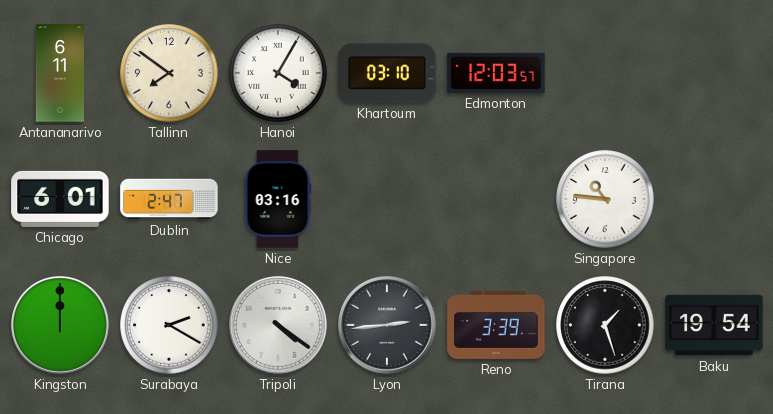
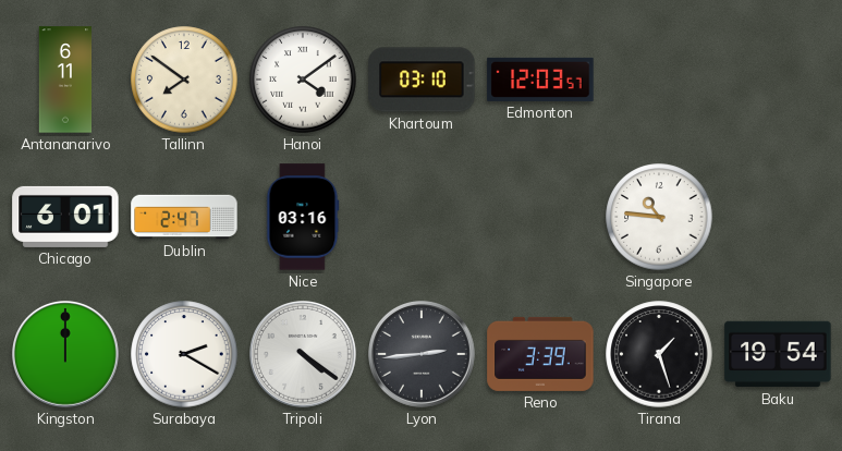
Hanoi: 4:05 -> 4:09 (303, 80)
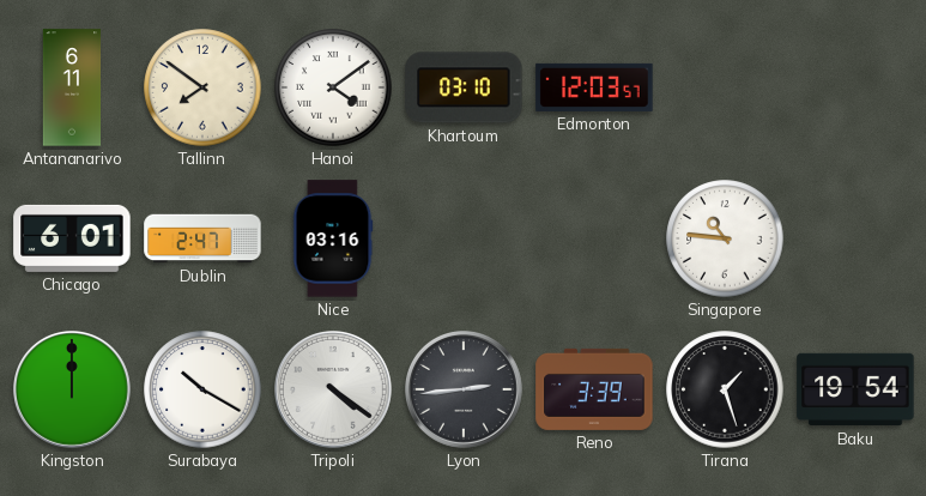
Surabaya: 2:20 -> 10:20 (202, 389)
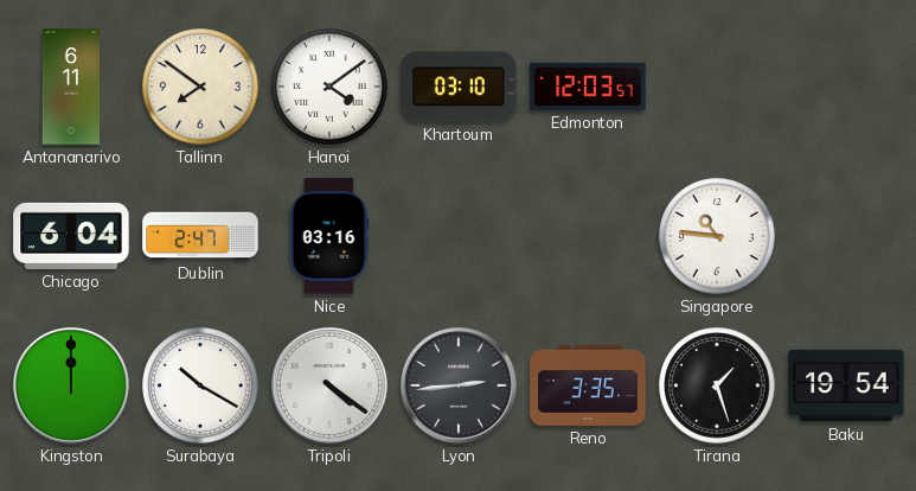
Chicago: 6:01 -> 6:04 (71, 236)
Reno: 3:39 -> 3:35 (588, 385)
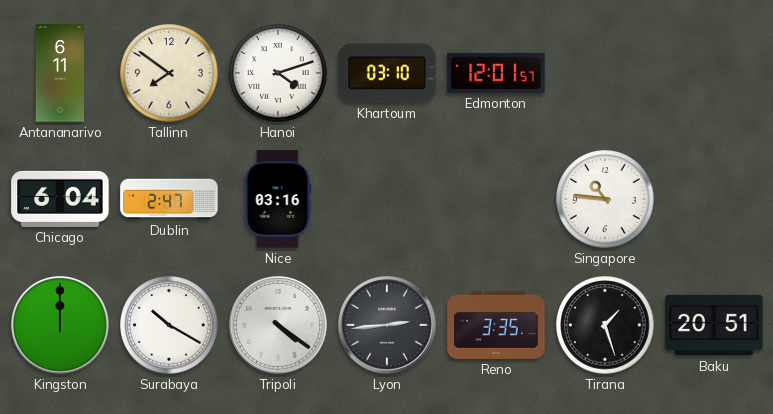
Hanoi: 4:09 -> 4:12 (278, 73)
Edmonton: 12:03 -> 12:01 (496, 73)
Baku: 19:54 -> 20:51 (714, 325)
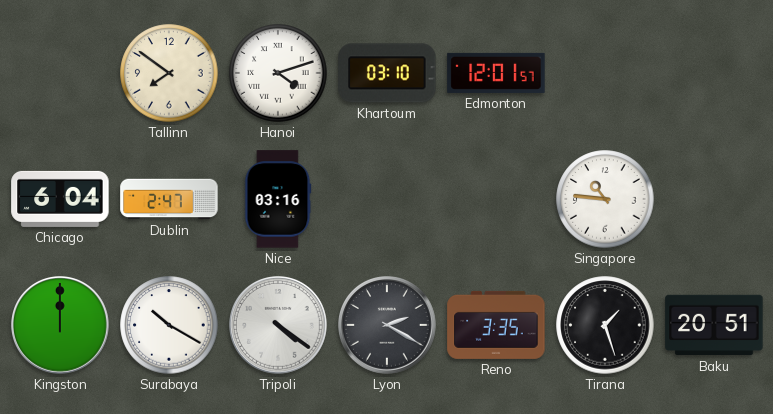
Antananarivo: 6:11 -> none (60, 73)
Lyon: 2:44 -> 2:20 (388, 326)
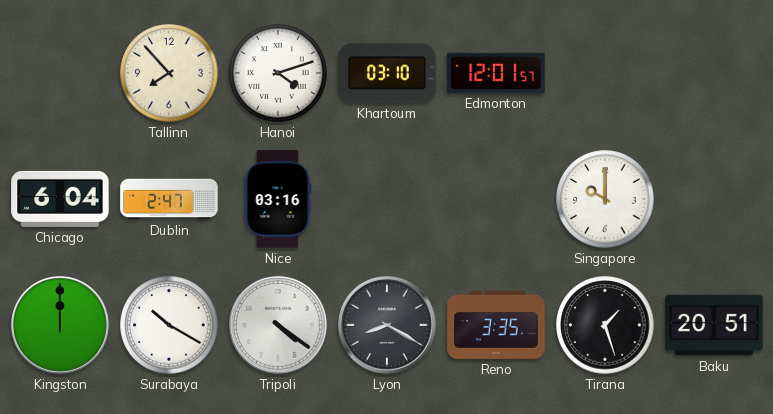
Tallinn: 7:51 -> 7:53 (169, 73)
Singapore: 10:46 -> 10:00 (605, 199)
Lyon: 2:20 -> 8:20 (388, 326)
